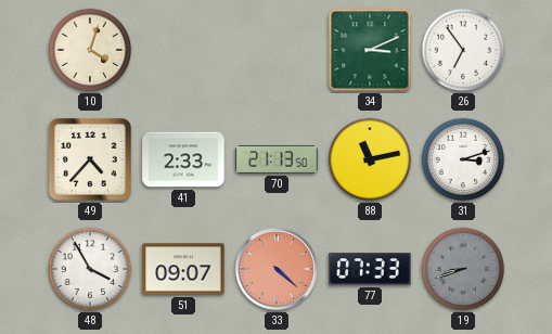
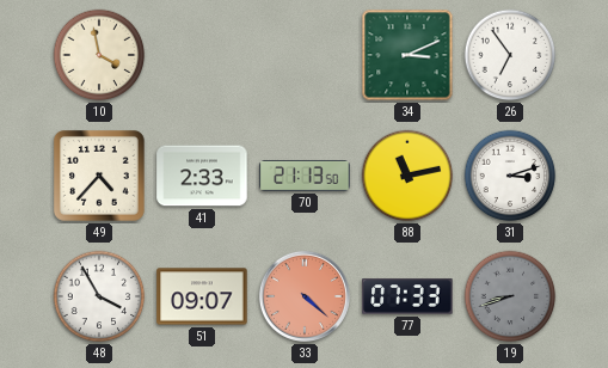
10: 4:03 -> 3:58 (99, 55)
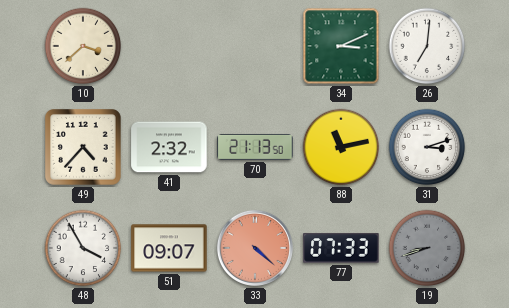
10: 3:58 -> 3:38 (83, 46)
26: 6:54 -> 7:01 (427, 46)
41: 2:33 -> 2:32 (169, 147)
